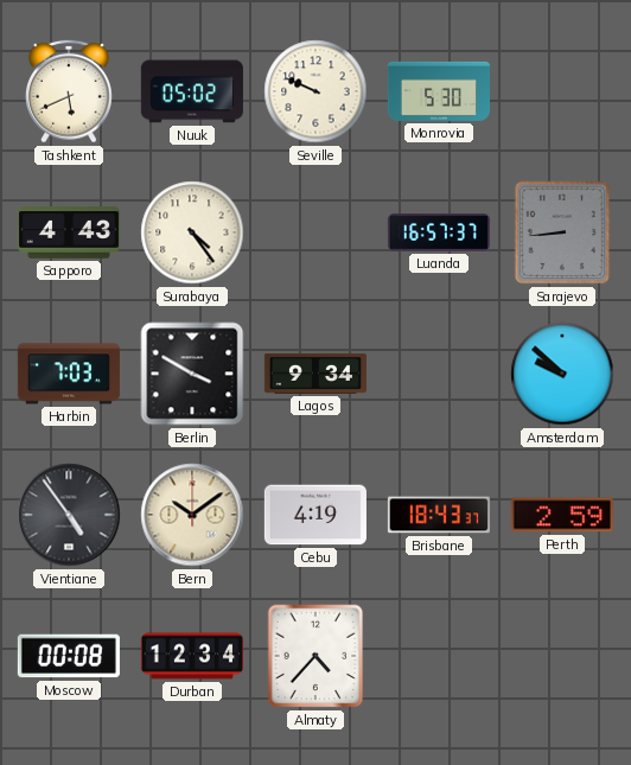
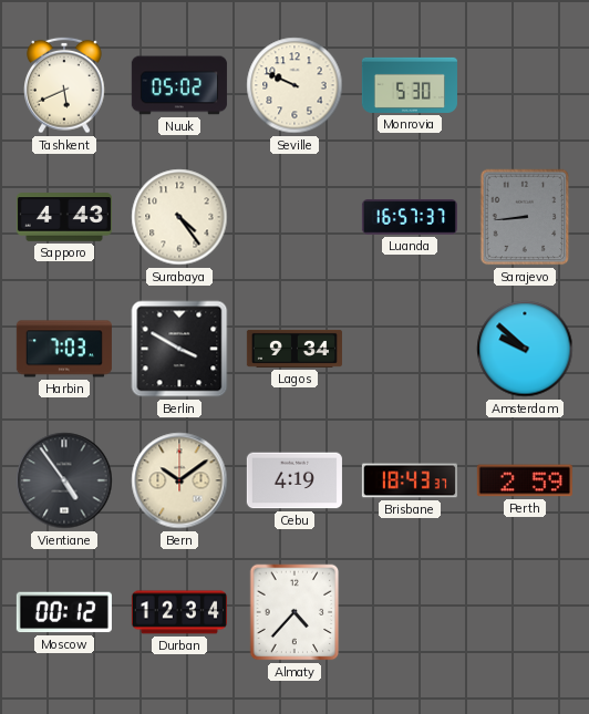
Moscow: 00:08 -> 00:12 (64, 612)
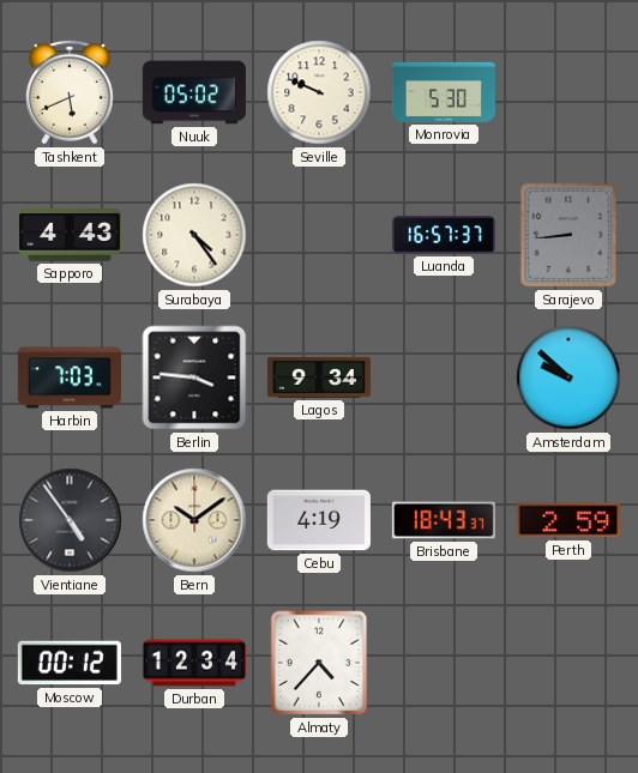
Berlin: 3:50 -> 3:46 (194, 378)
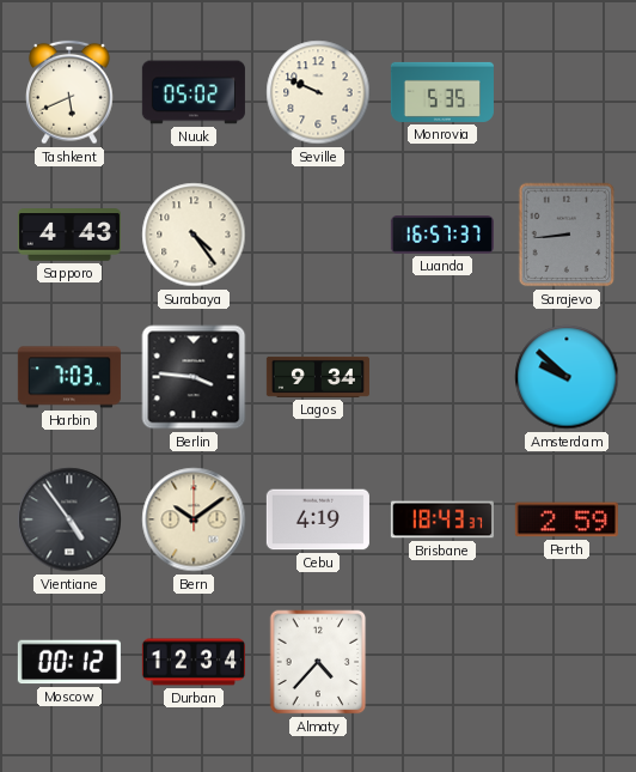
Monrovia: 5:30 -> 5:35 (442, 92)
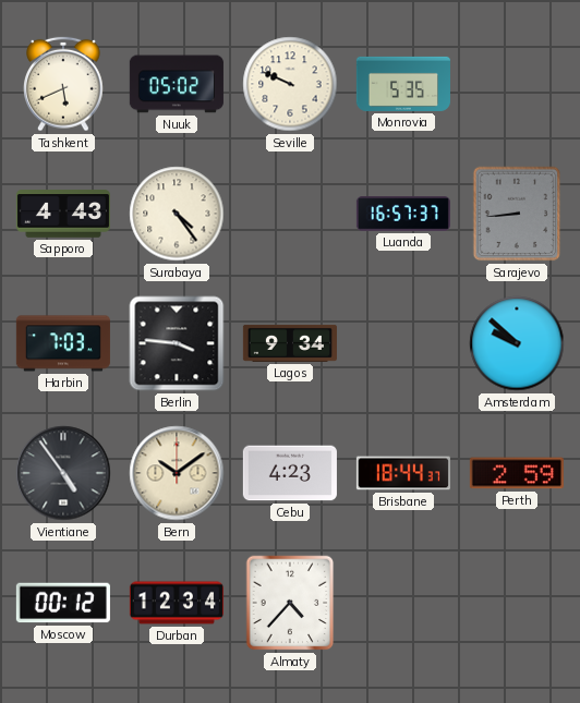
Cebu: 4:19 -> 4:23 (290, 473)
Brisbane: 18:43 -> 18:44 (403, 473)
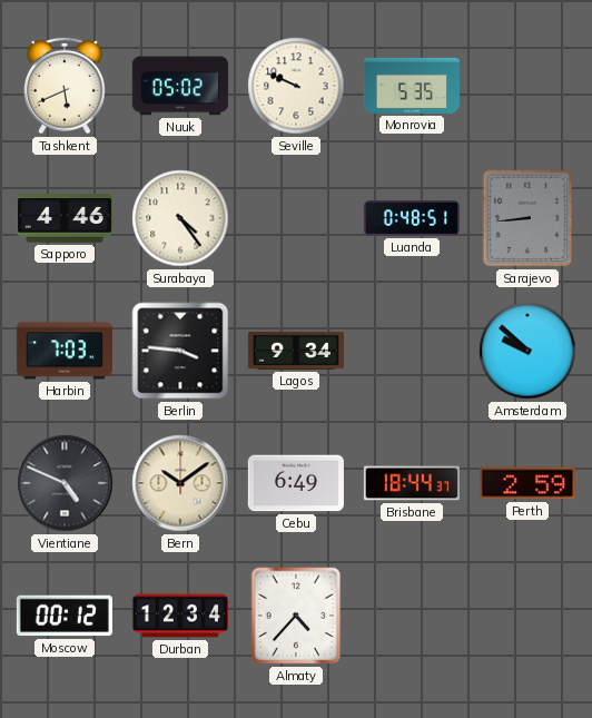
Sapporo: 4:43 -> 4:46 (65, 218)
Luanda: 16:57 -> 0:48 (412, 218)
Vientiane: 4:54 -> 4:49 (65, 483)
Cebu: 4:23 -> 6:49 (296, 483)
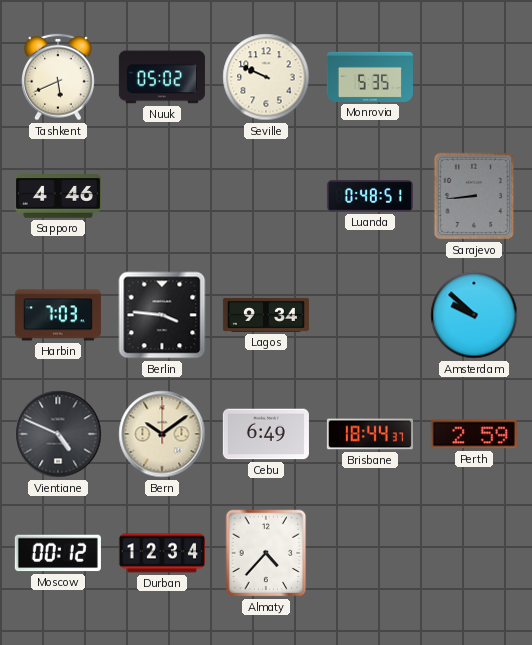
Surabaya: 4:24 -> none (180, 218)
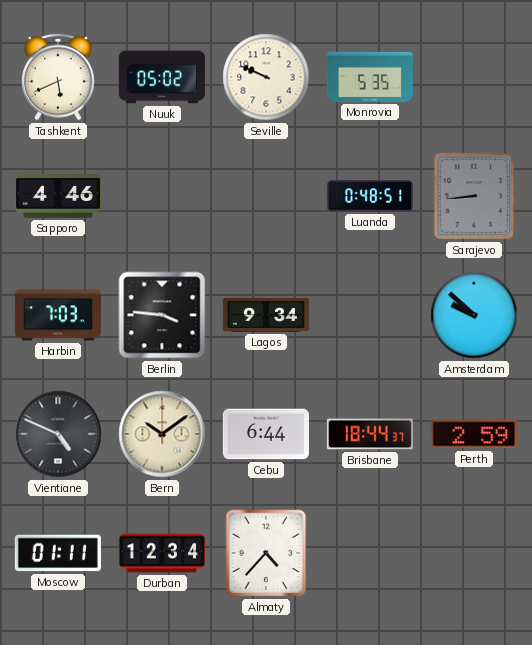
Cebu: 6:49 -> 6:44 (266, 434)
Moscow: 00:12 -> 01:11 (58, 553)
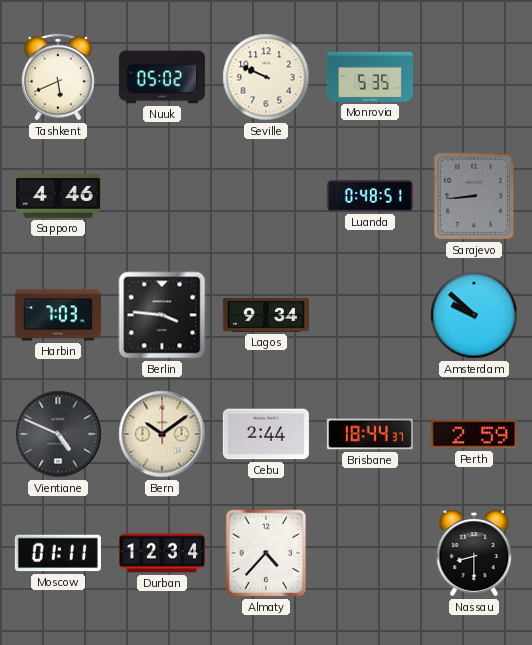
Cebu: 6:44 -> 2:44 (266, 434)
Nassau: none -> 8:30 (474, 553)
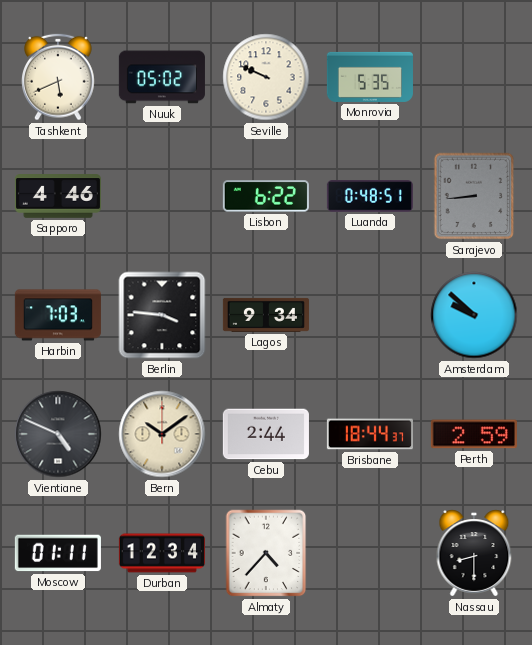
Lisbon: none -> 6:22 (266, 196)
